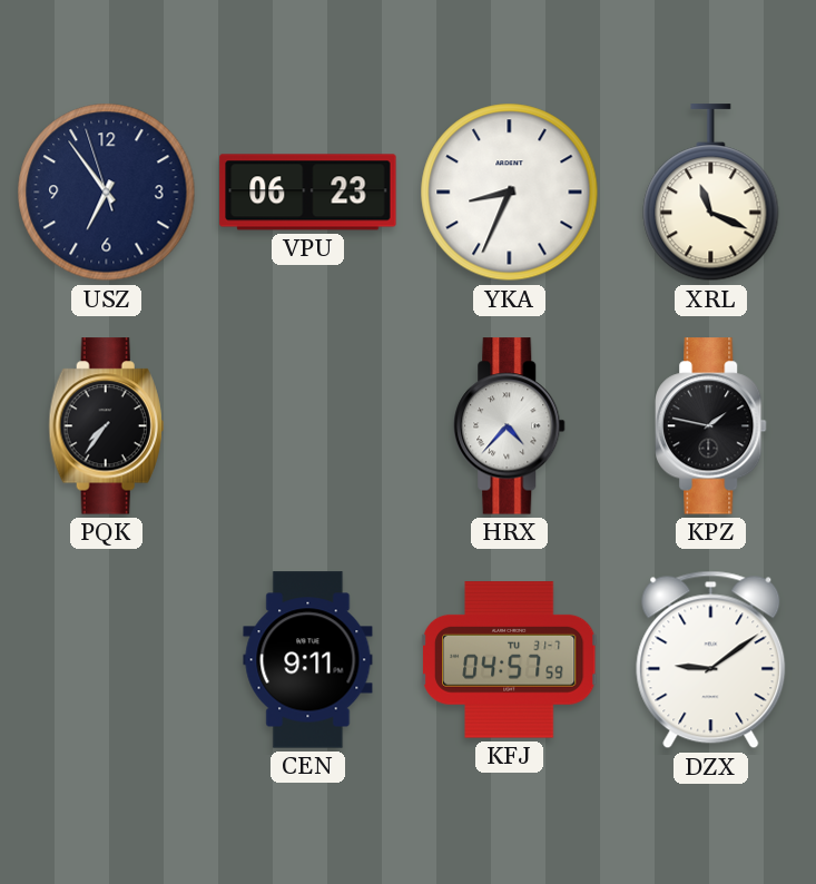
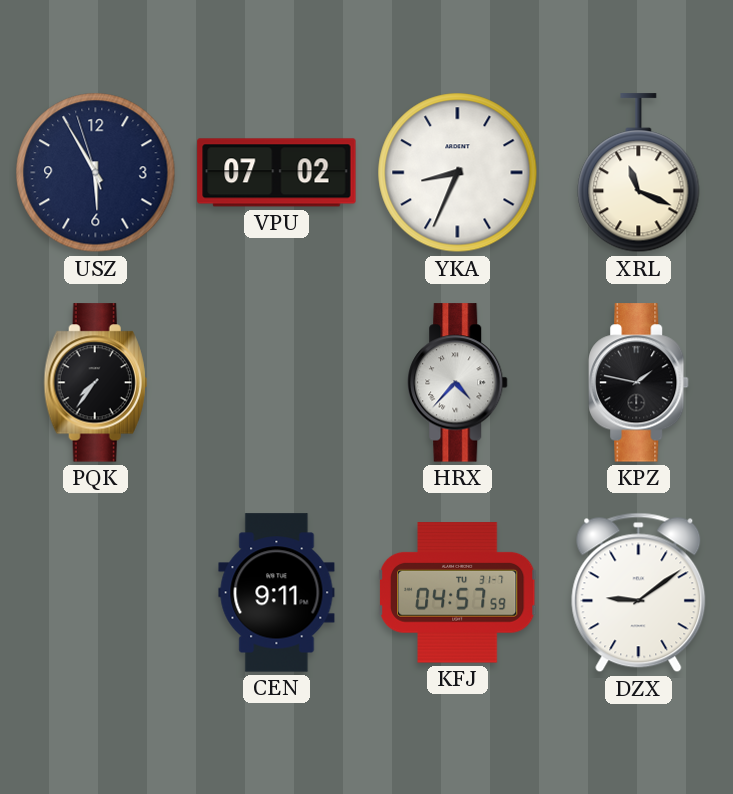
USZ: 6:53 -> 5:54 (96, 173)
VPU: 06:23 -> 07:02 (277, 173)
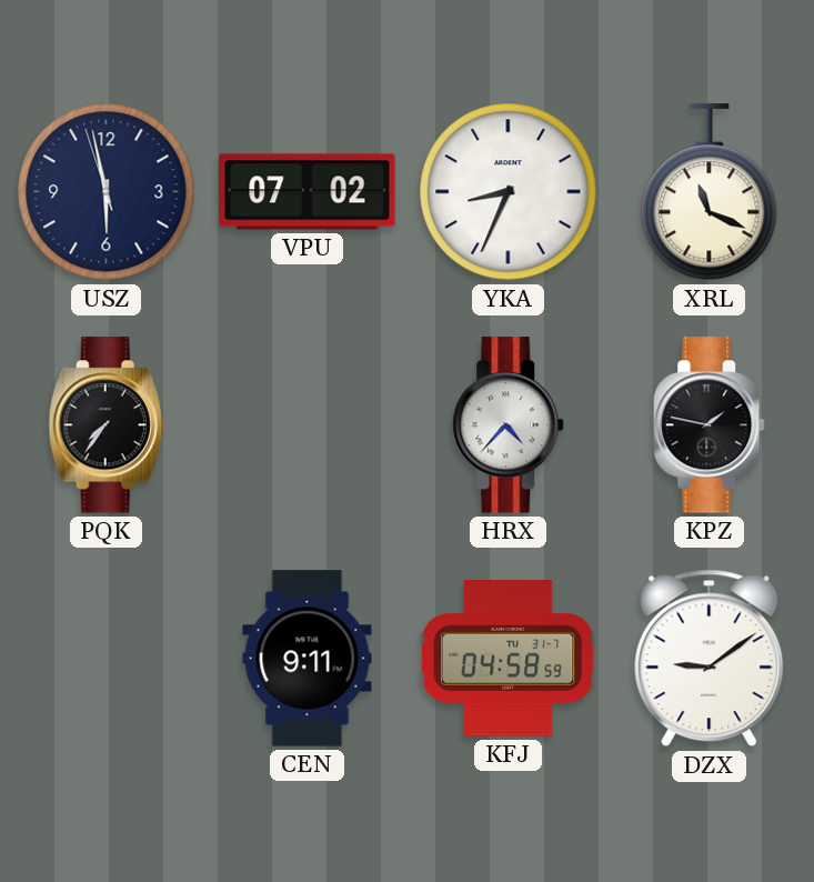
USZ: 5:54 -> 5:57 (107, 192)
KFJ: 04:57 -> 04:58 (509, 659)
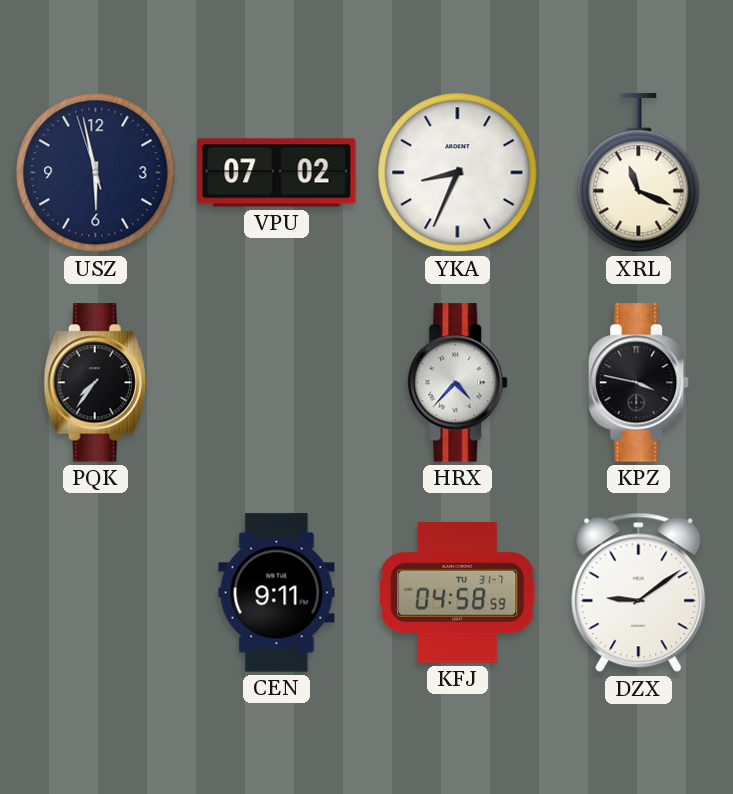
KPZ: 1:47 -> 3:47 (639, 383)
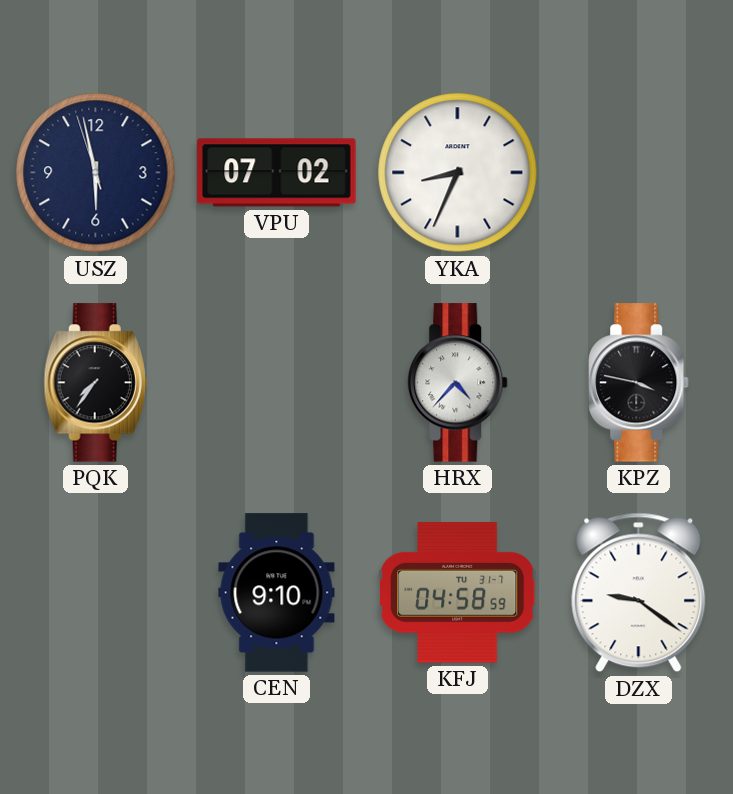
XRL: 11:19 -> none (639, 173)
CEN: 9:11 -> 9:10 (277, 593)
DZX: 9:09 -> 9:21 (639, 593)
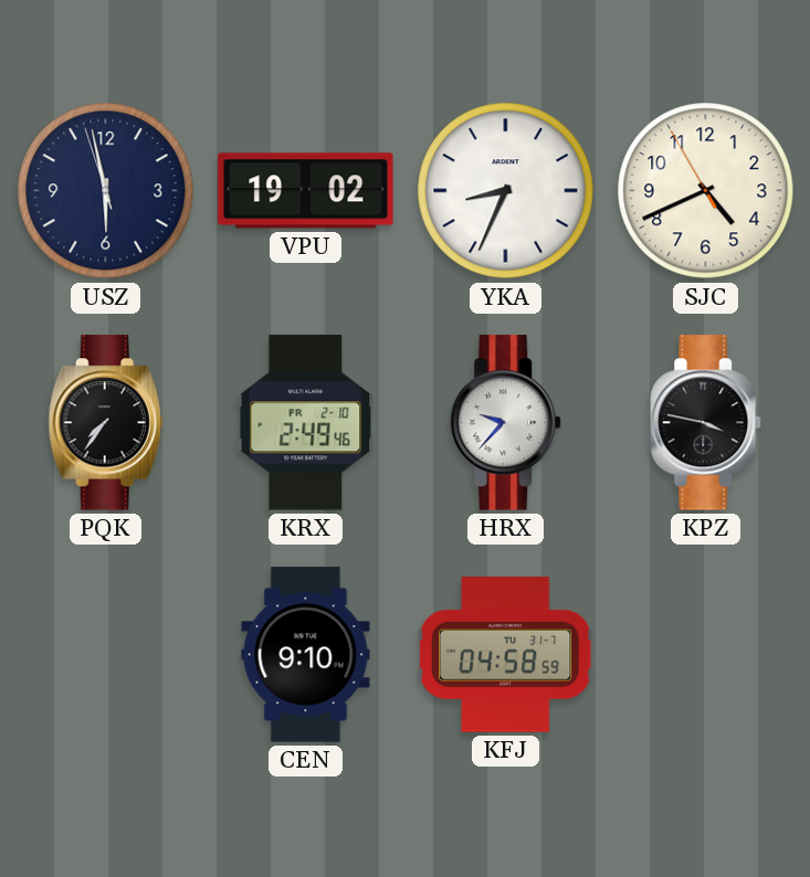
VPU: 07:02 -> 19:02 (306, 191)
SJC: none -> 4:40 (706, 191)
KRX: none -> 2:49 (306, 423)
HRX: 4:37 -> 9:37 (506, 423)
DZX: 9:21 -> none (639, 593)
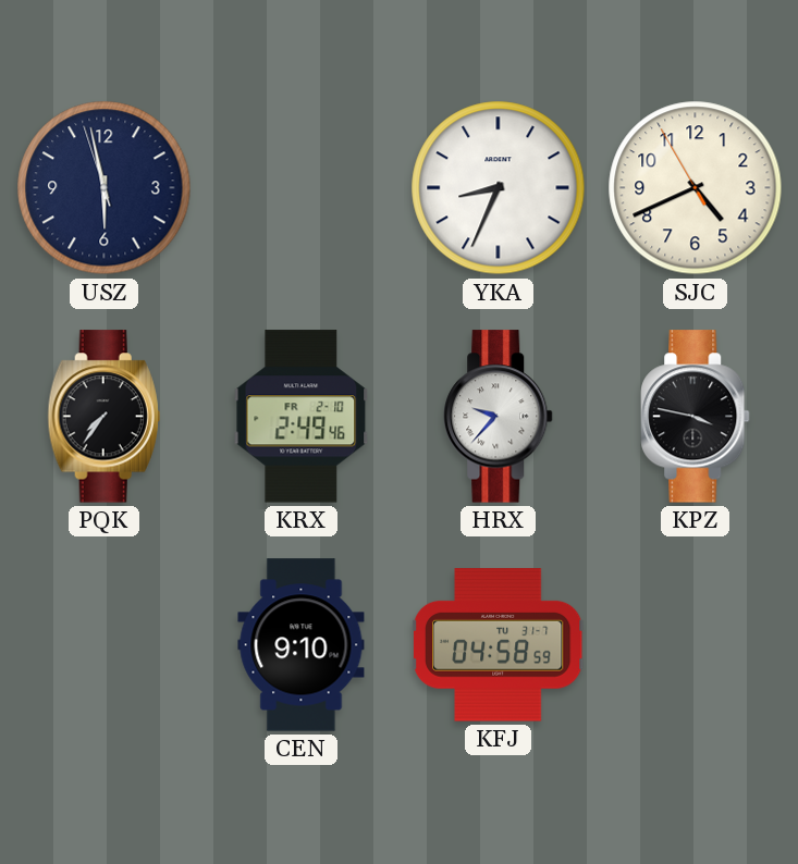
VPU: 19:02 -> none (306, 191)
